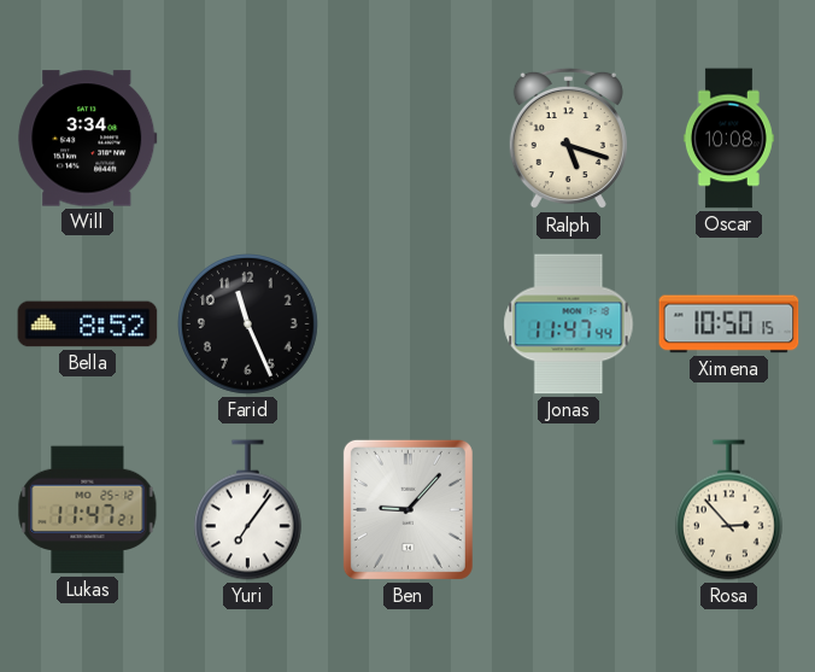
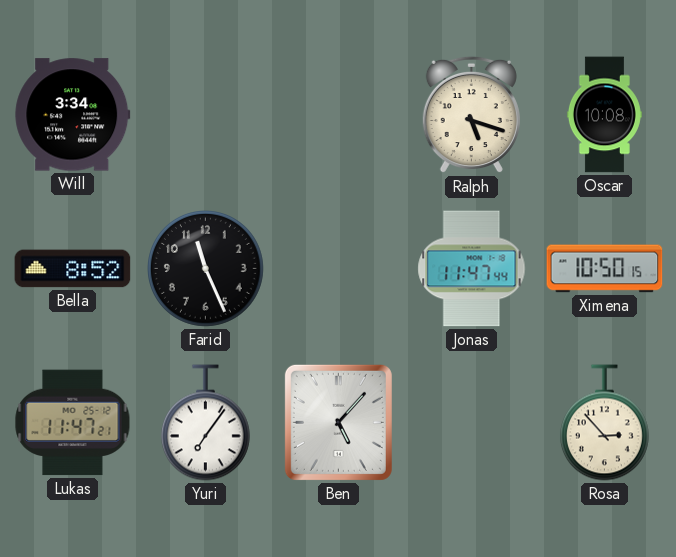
Ben: 9:07 -> 5:07 (338, 422)
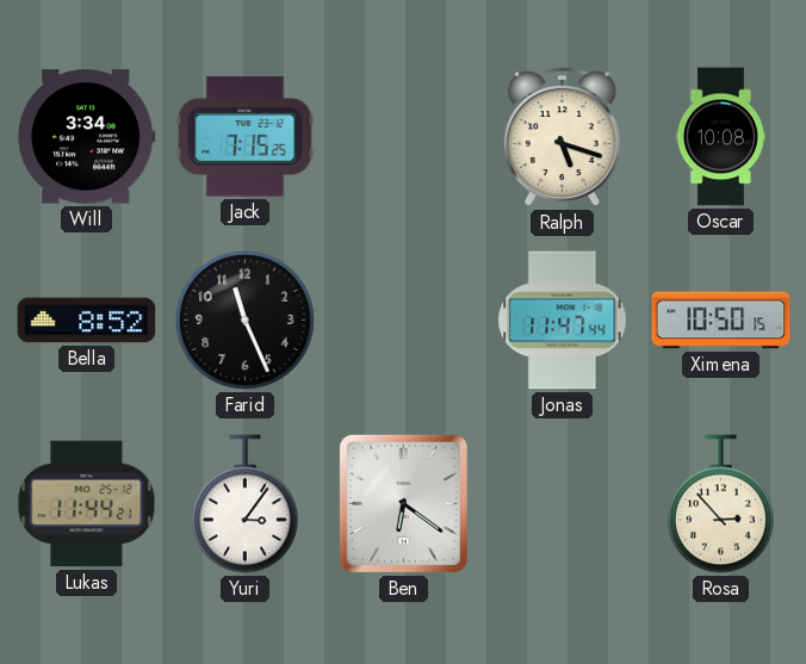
Jack: none -> 7:15 (246, 137)
Lukas: 11:47 -> 11:44 (87, 504)
Yuri: 7:06 -> 3:06 (244, 504)
Ben: 5:07 -> 6:21 (403, 503)
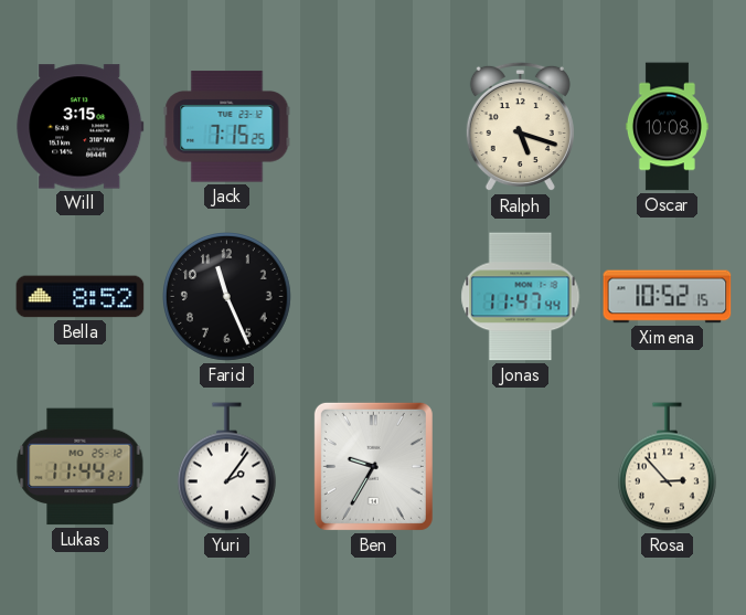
Will: 3:34 -> 3:15 (81, 127)
Ximena: 10:50 -> 10:52 (668, 297)
Yuri: 3:06 -> 2:06 (226, 467)
Ben: 6:21 -> 9:35 (373, 466)
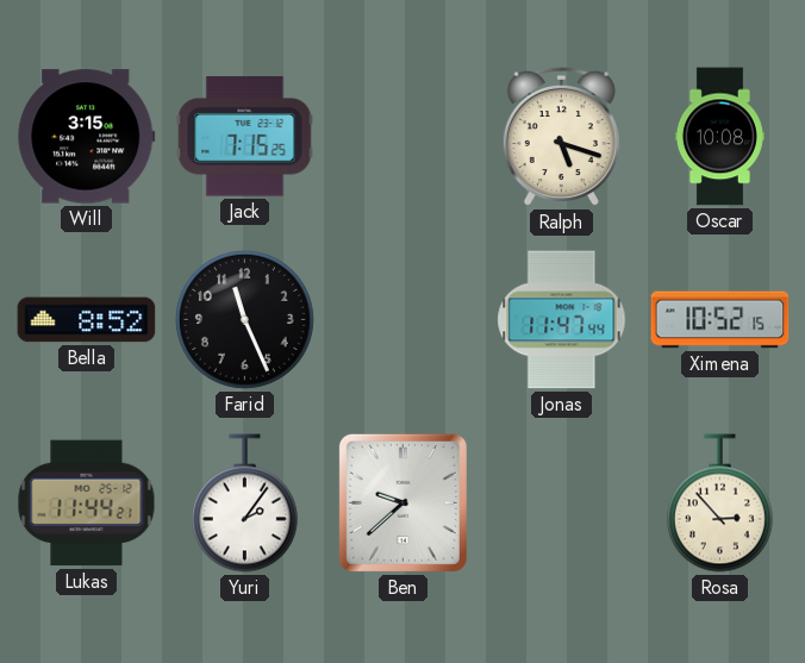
Ben: 9:35 -> 9:38 (402, 502)
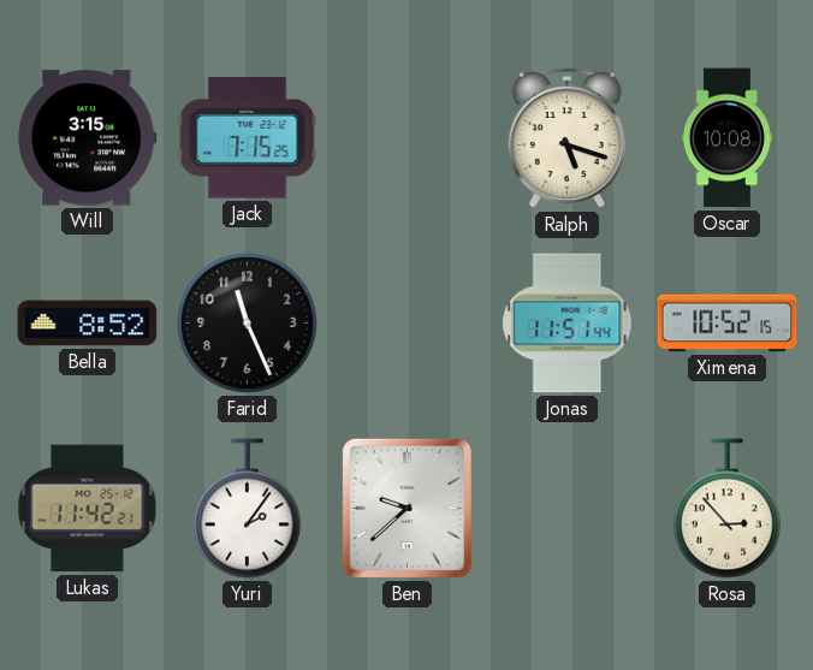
Jonas: 11:47 -> 11:51 (568, 324)
Lukas: 11:44 -> 11:42 (88, 509)
